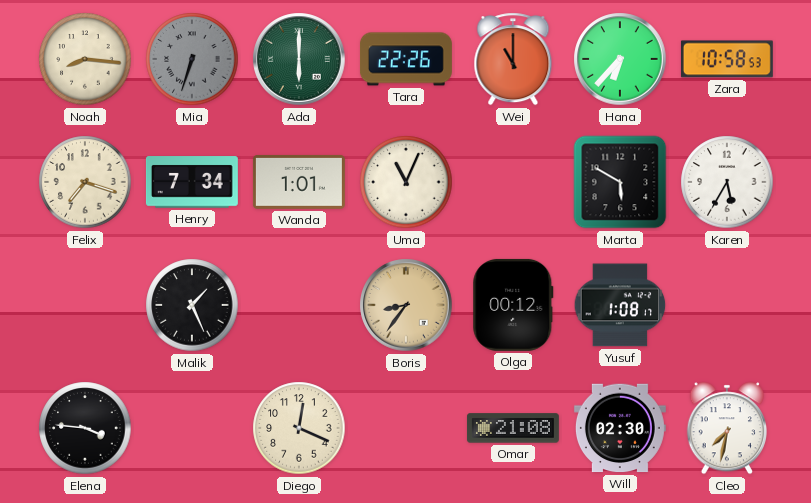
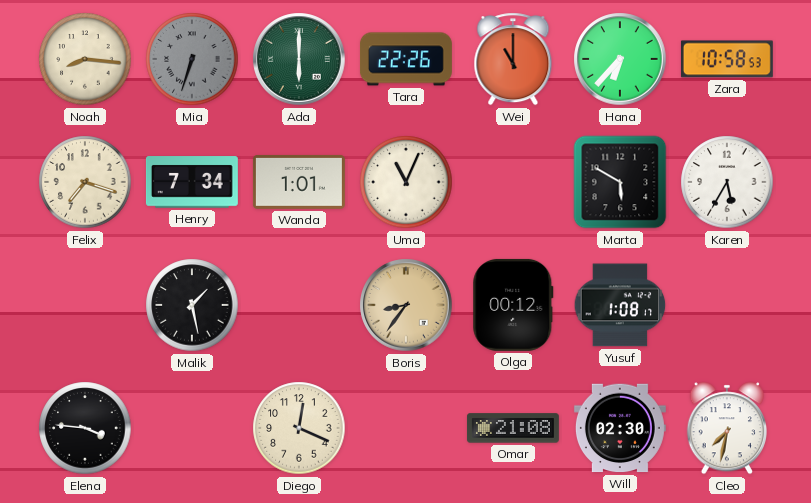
Malik: 1:26 -> 1:28 (192, 305)
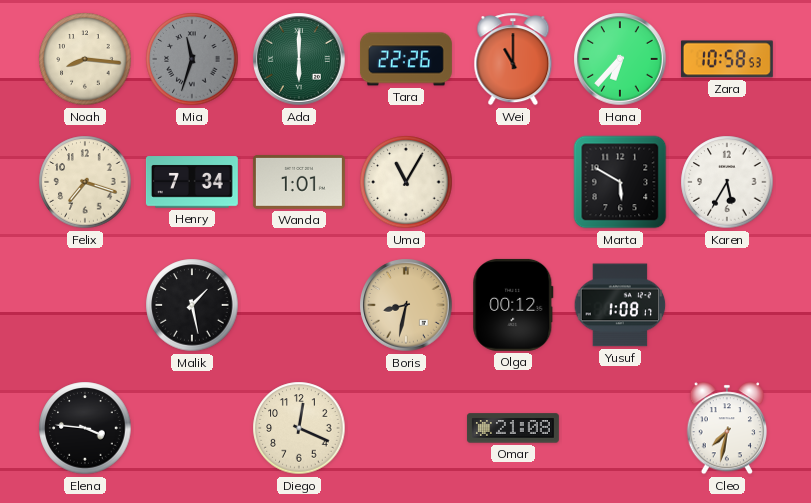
Mia: 6:33 -> 11:33 (192, 59)
Uma: 11:04 -> 11:05 (406, 182)
Boris: 8:36 -> 8:32 (406, 305)
Will: 02:30 -> none (620, 428)
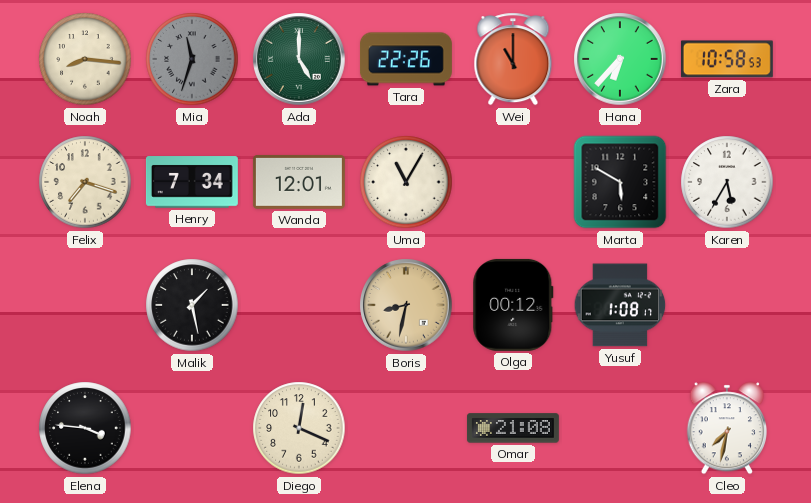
Ada: 6:00 -> 5:00 (299, 59)
Wanda: 1:01 -> 12:01 (299, 182)
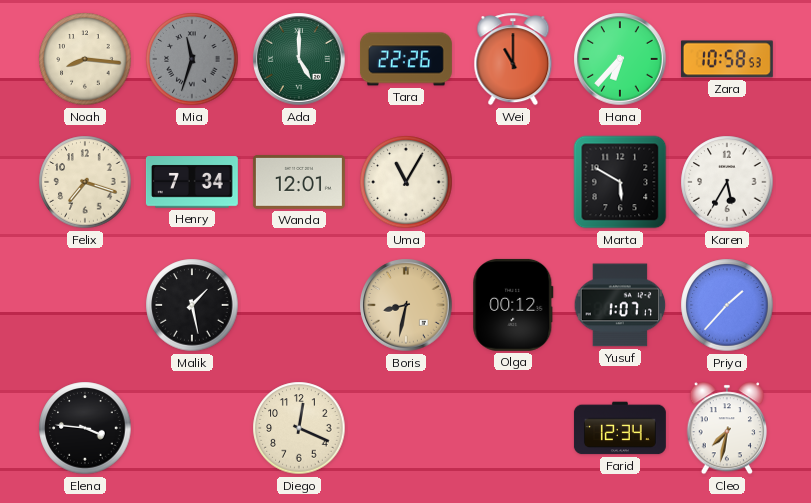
Yusuf: 1:08 -> 1:07 (620, 305)
Priya: none -> 1:37 (727, 305)
Omar: 21:08 -> none (513, 428)
Farid: none -> 12:34 (620, 428)
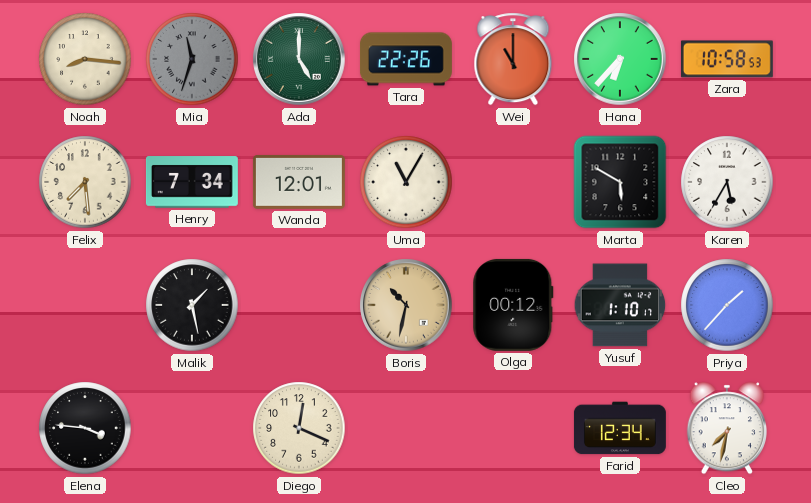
Felix: 7:18 -> 7:29 (85, 182)
Boris: 8:32 -> 10:32 (406, 305)
Yusuf: 1:07 -> 1:10 (620, 305)
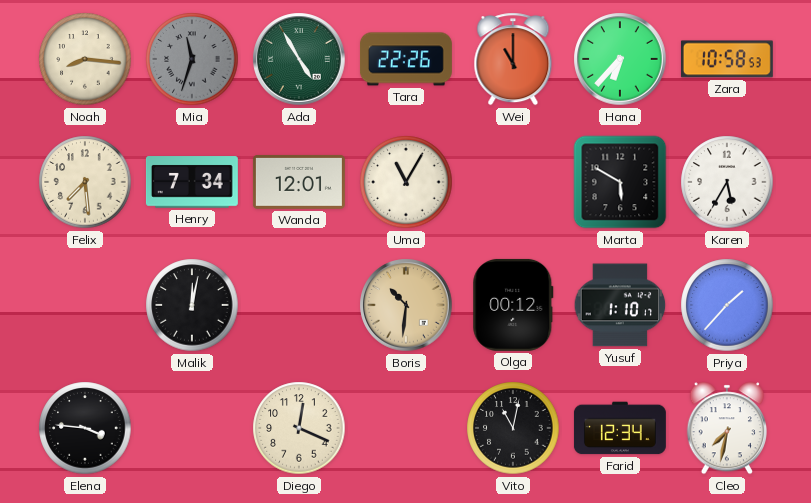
Ada: 5:00 -> 4:55 (299, 59)
Malik: 1:28 -> 12:02 (192, 305)
Boris: 10:32 -> 10:31 (406, 305)
Vito: none -> 11:02 (513, 428)
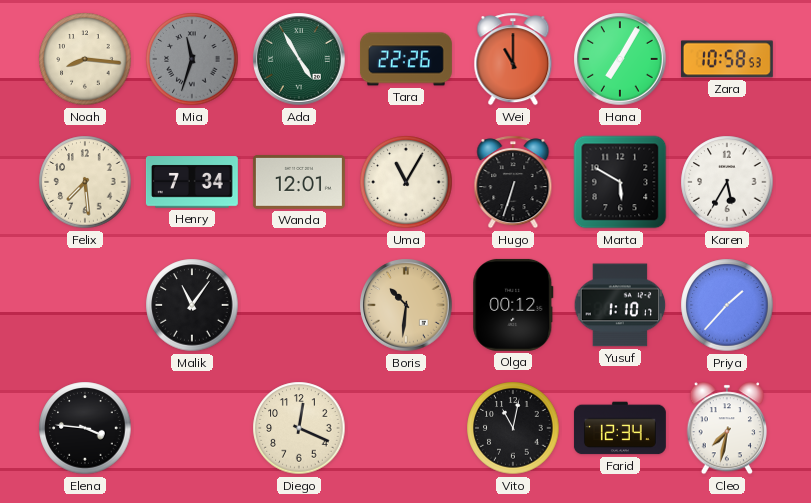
Hana: 6:37 -> 7:05 (620, 59)
Hugo: none -> 6:33 (513, 182)
Malik: 12:02 -> 11:06 (192, 305)
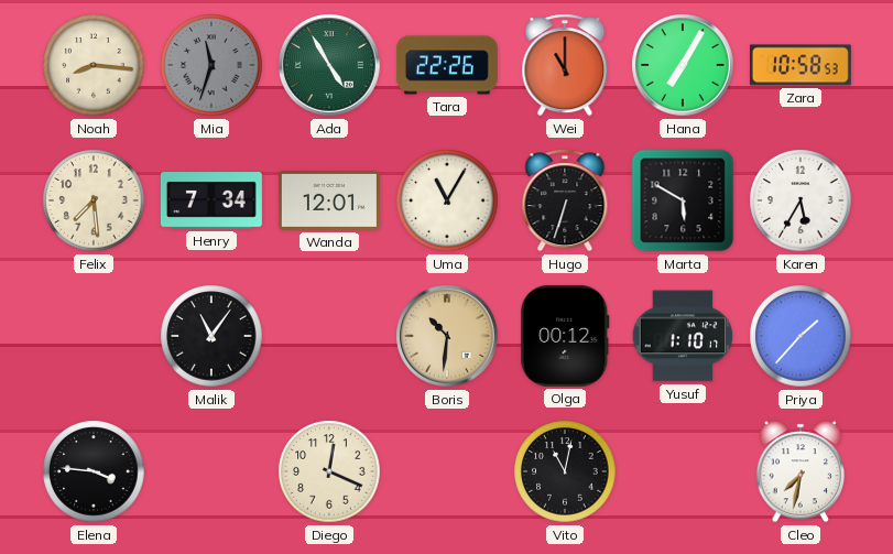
Farid: 12:34 -> none (620, 428)
